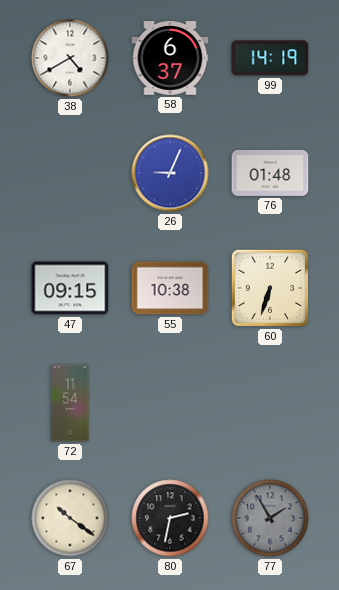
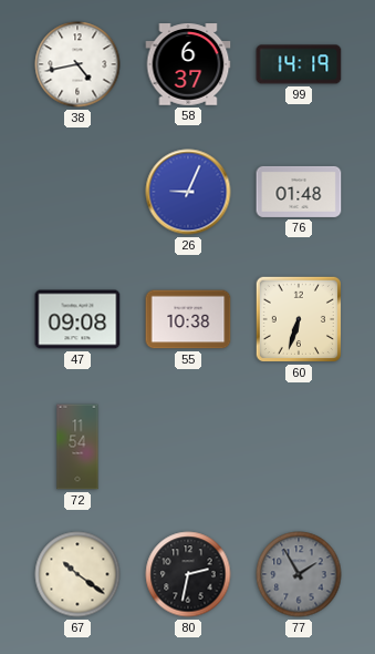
38: 4:40 -> 4:43 (77, 64)
47: 09:15 -> 09:08 (77, 319)
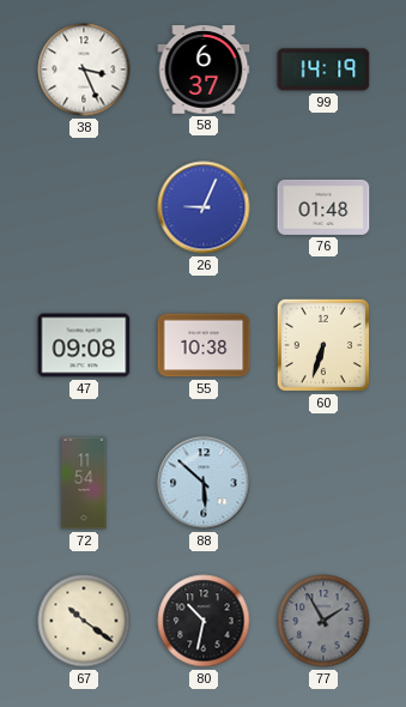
38: 4:43 -> 3:26 (84, 70)
88: none -> 5:52 (204, 483)
80: 2:32 -> 10:32 (204, 621)
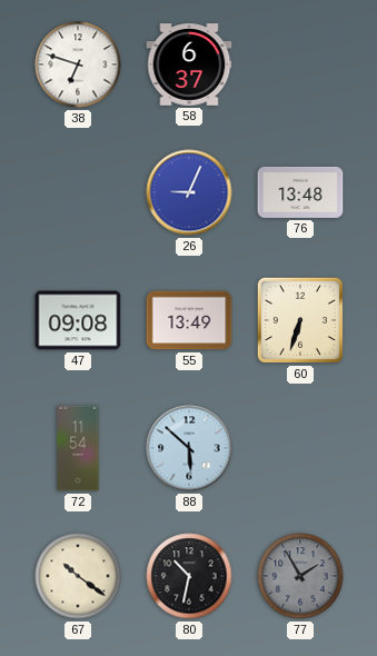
38: 3:26 -> 6:48 (78, 64)
99: 14:19 -> none (323, 70)
76: 01:48 -> 13:48 (300, 192)
55: 10:38 -> 13:49 (189, 320)
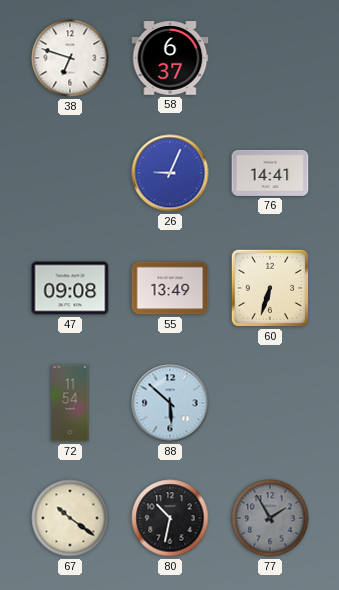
76: 13:48 -> 14:41 (270, 173)
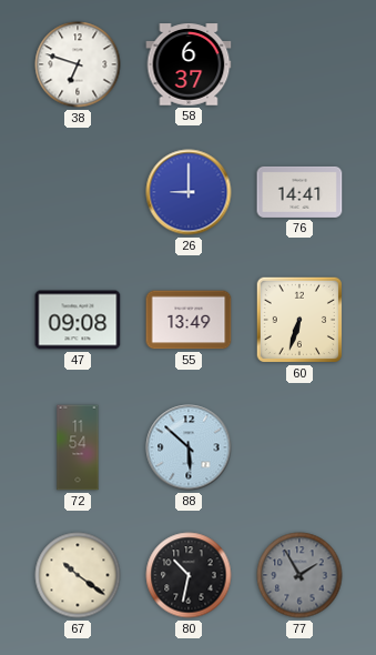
26: 9:04 -> 9:00 (189, 192)
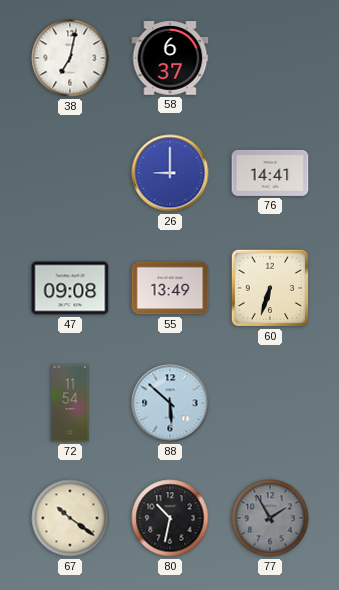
38: 6:48 -> 7:02 (70, 58)
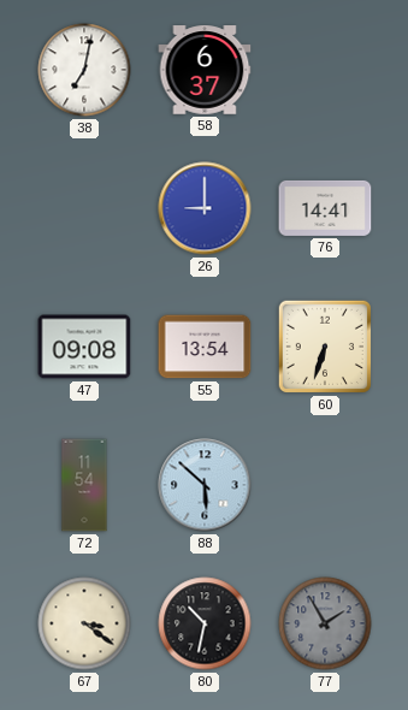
55: 13:49 -> 13:54 (205, 347)
67: 10:21 -> 3:21 (84, 623)
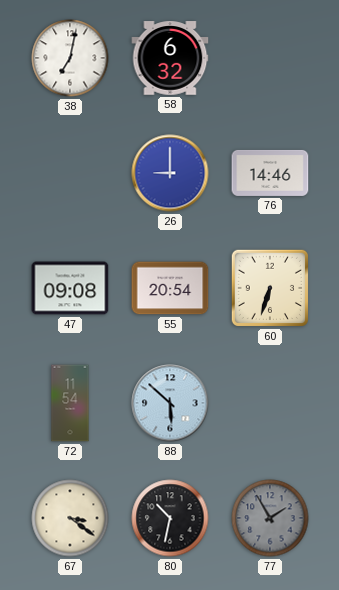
58: 6:37 -> 6:32 (170, 58)
76: 14:41 -> 14:46 (270, 173)
55: 13:54 -> 20:54 (170, 288)
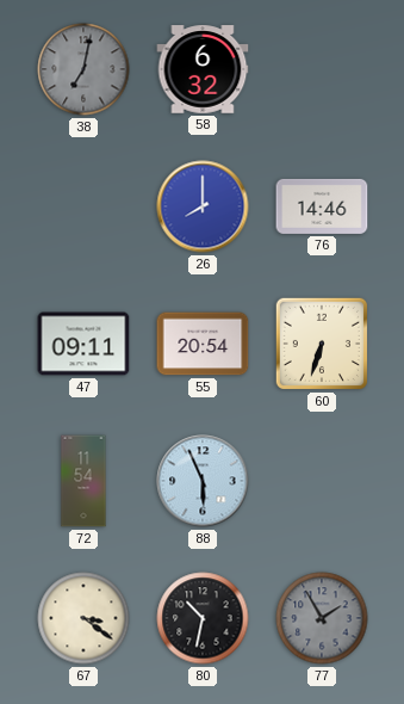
38 dial: white -> grey (83, 69)
26: 9:00 -> 8:00 (203, 206)
47: 09:08 -> 09:11 (83, 344)
88: 5:52 -> 5:56 (203, 481)
